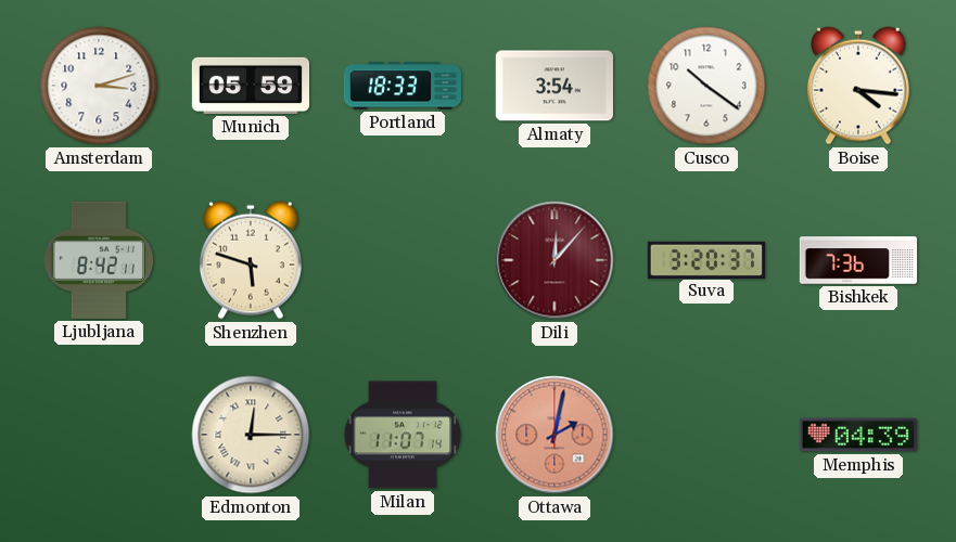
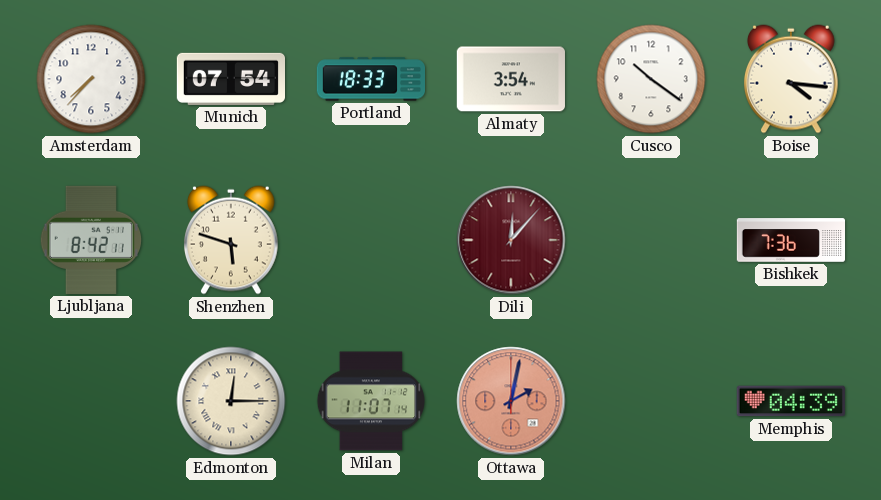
Amsterdam: 3:12 -> 7:37 (91, 79)
Munich: 05:59 -> 07:54 (230, 79)
Suva: 3:20 -> none (705, 259)
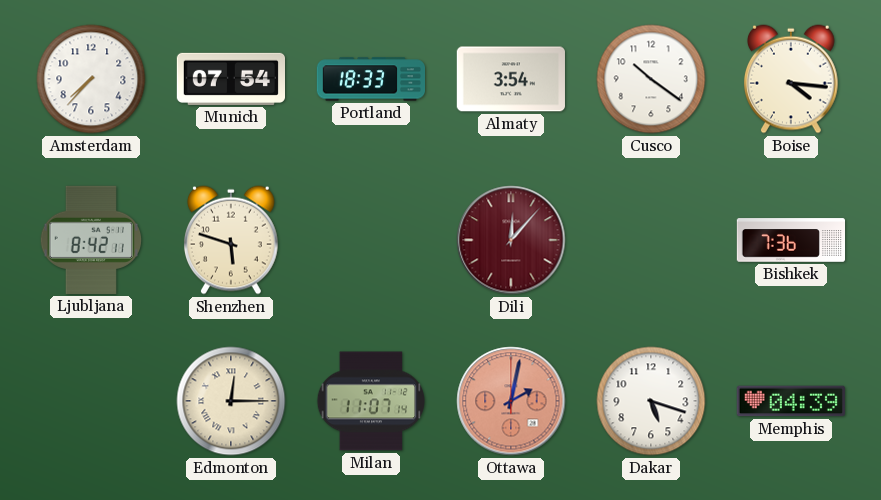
Dakar: none -> 5:18 (651, 401)
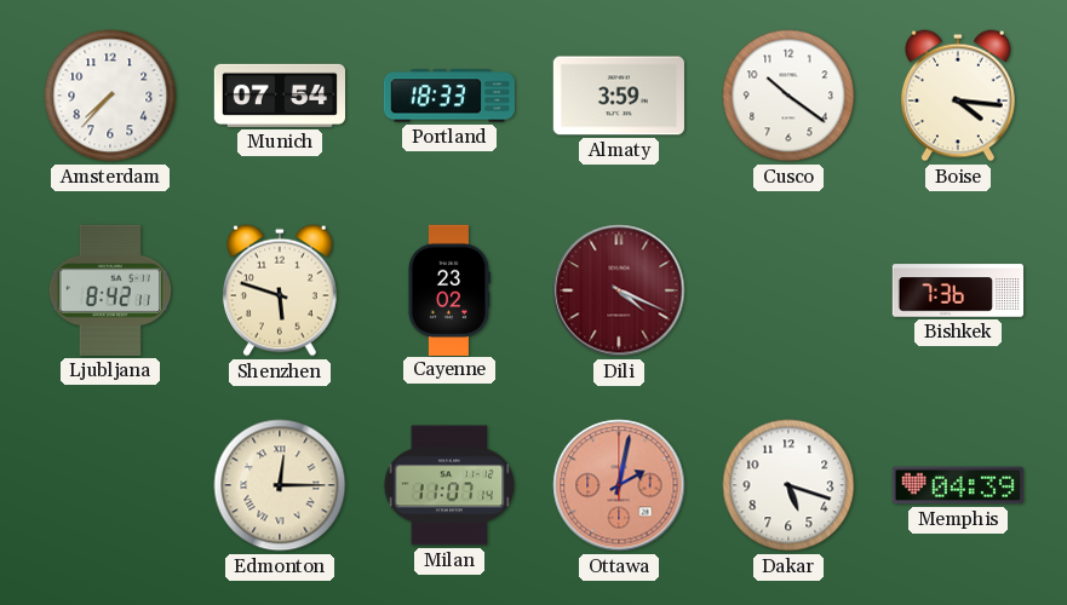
Almaty: 3:54 -> 3:59 (619, 96)
Cayenne: none -> 23:02 (448, 289)
Dili: 12:07 -> 4:19 (619, 290)
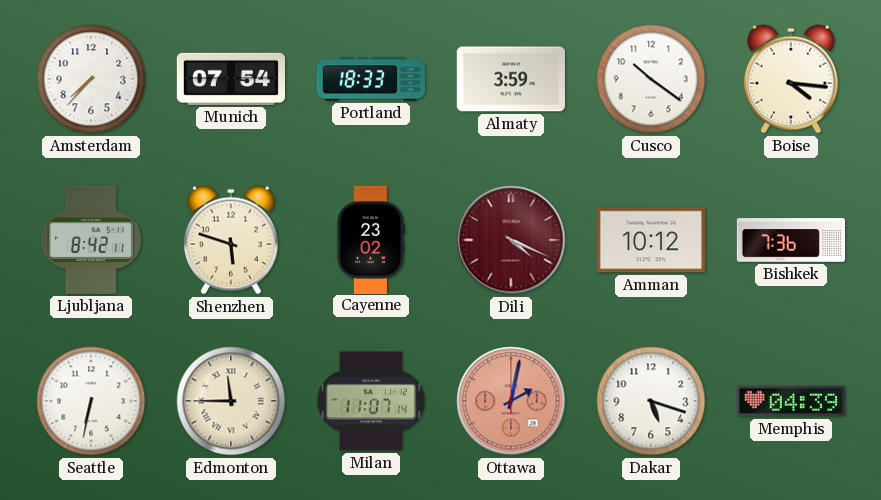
Amman: none -> 10:12 (651, 240)
Seattle: none -> 6:32 (91, 401)
Edmonton: 12:15 -> 11:45 (231, 401)
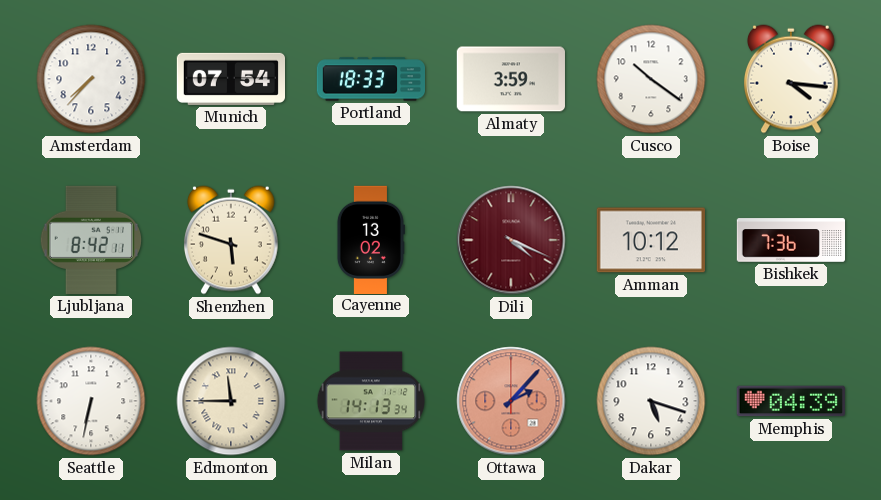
Cayenne: 23:02 -> 13:02 (370, 239)
Milan: 11:07 -> 14:13 (371, 401)
Ottawa: 2:02 -> 2:07 (511, 401)
